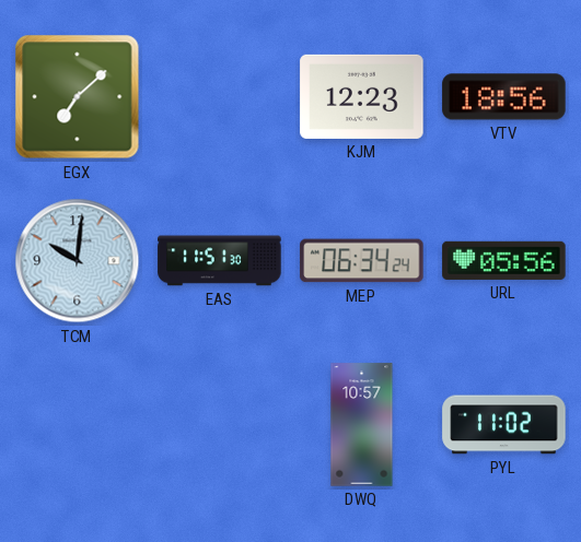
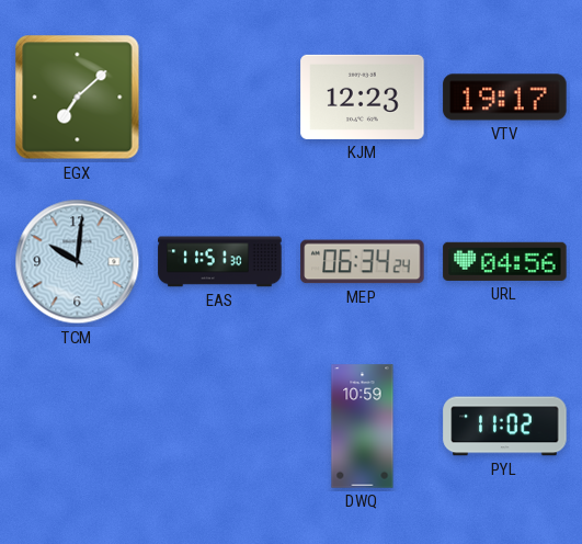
VTV: 18:56 -> 19:17 (505, 98)
URL: 05:56 -> 04:56 (505, 261)
DWQ: 10:57 -> 10:59 (363, 427)
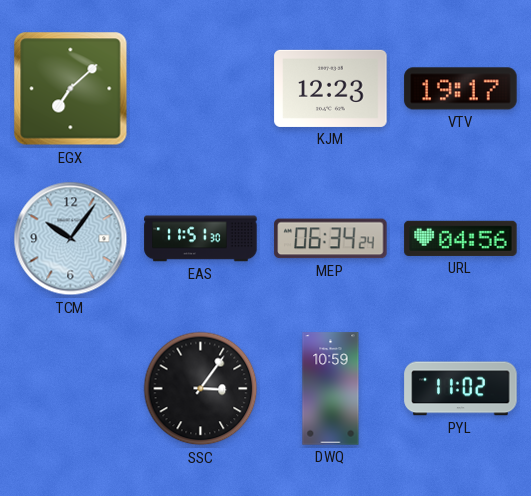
TCM: 10:01 -> 10:06 (71, 239)
SSC: none -> 3:06 (201, 389)
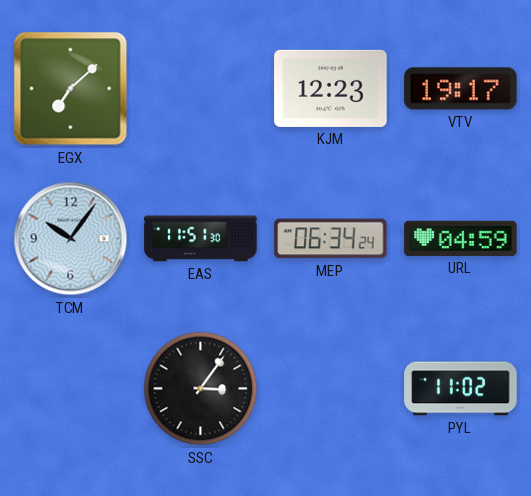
URL: 04:56 -> 04:59 (461, 238)
DWQ: 10:59 -> none (331, 389)
